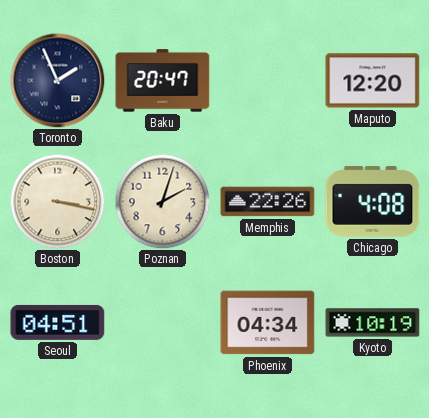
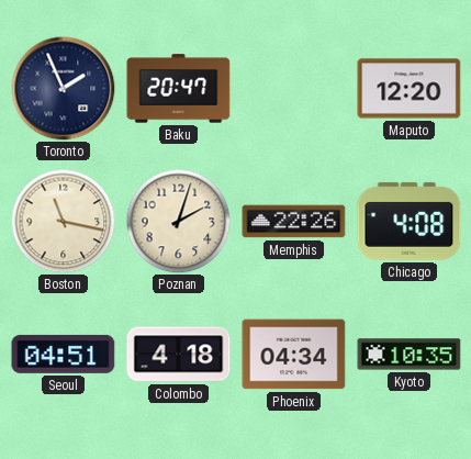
Boston: 3:17 -> 11:17 (63, 221)
Colombo: none -> 4:18 (179, 355)
Kyoto: 10:19 -> 10:35 (410, 355)
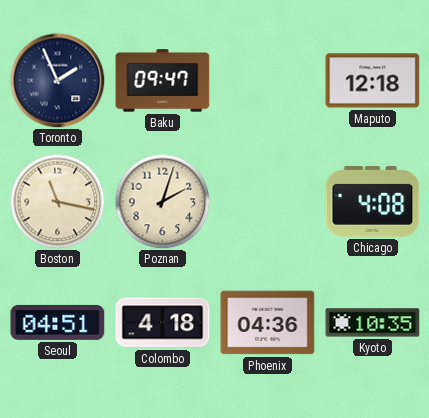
Baku: 20:47 -> 09:47 (163, 81)
Maputo: 12:20 -> 12:18 (373, 81)
Memphis: 22:26 -> none (294, 222)
Phoenix: 04:34 -> 04:36 (268, 323)
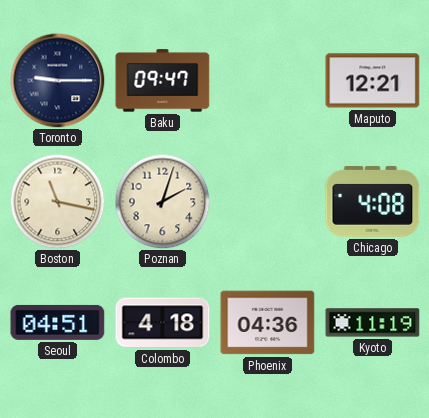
Toronto: 1:56 -> 9:15 (57, 80)
Maputo: 12:18 -> 12:21 (373, 81)
Kyoto: 10:35 -> 11:19 (373, 323)
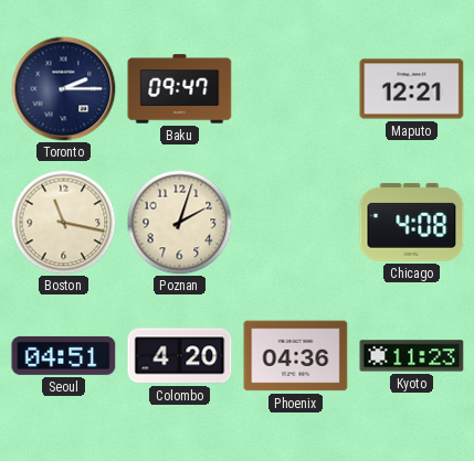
Toronto: 9:15 -> 2:15 (63, 88)
Colombo: 4:18 -> 4:20 (180, 356)
Kyoto: 11:19 -> 11:23 (412, 356)
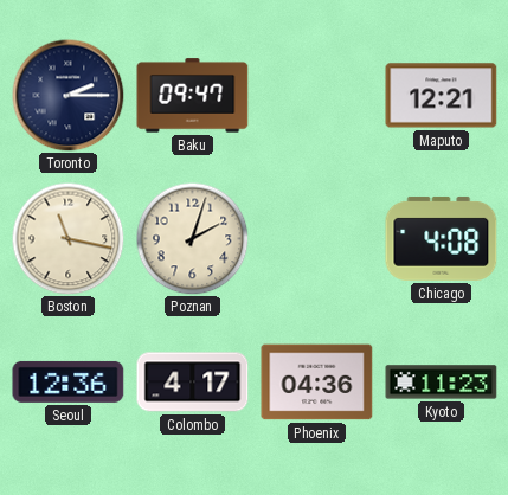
Seoul: 04:51 -> 12:36 (69, 381)
Colombo: 4:20 -> 4:17 (193, 382)
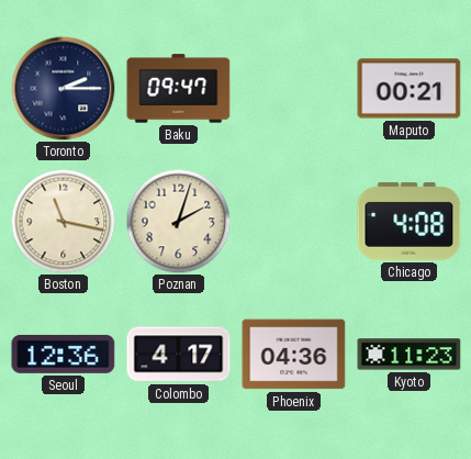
Maputo: 12:21 -> 00:21 (410, 89)
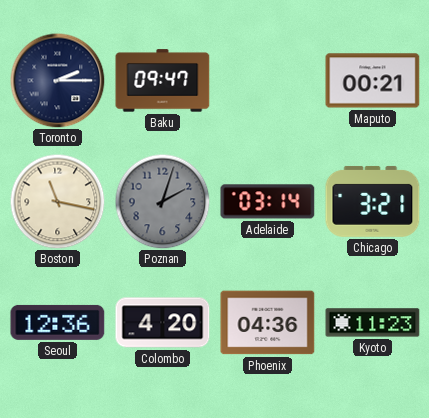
Poznan dial: cream -> grey (162, 201)
Adelaide: none -> 03:14 (268, 202)
Chicago: 4:08 -> 3:21 (373, 201)
Colombo: 4:17 -> 4:20 (163, 323)
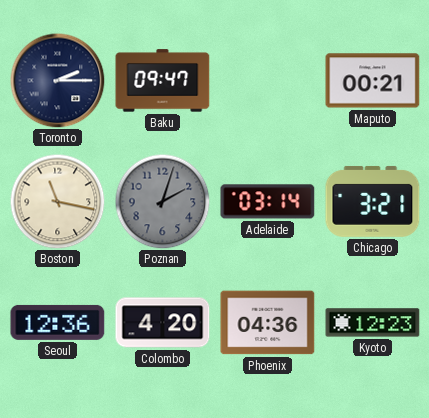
Kyoto: 11:23 -> 12:23 (373, 323)
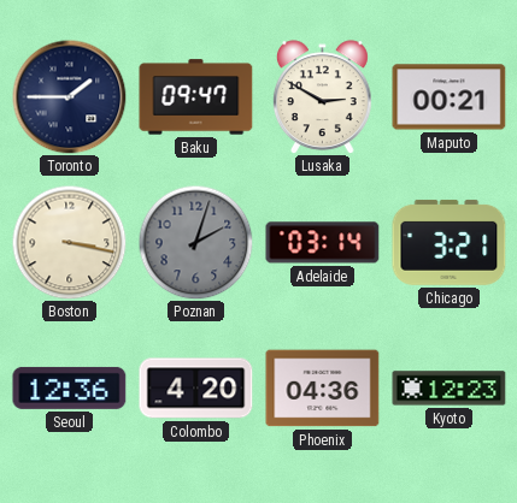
Toronto: 2:15 -> 1:45 (69, 96)
Lusaka: none -> 2:50 (322, 97)
Boston: 11:17 -> 3:17 (69, 242)
